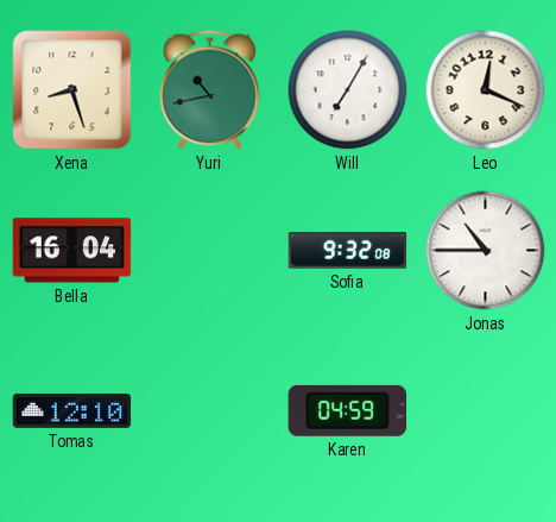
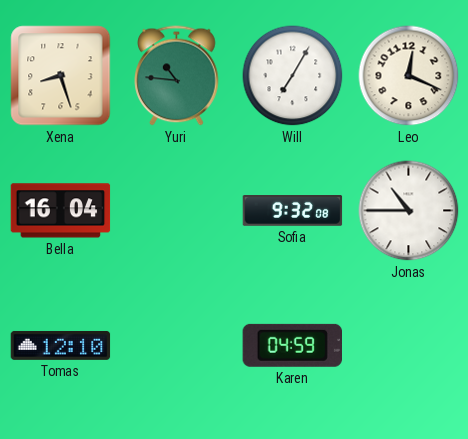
Yuri: 10:43 -> 10:46 (177, 76)
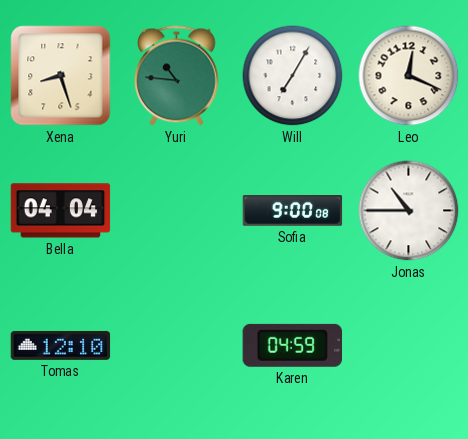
Bella: 16:04 -> 04:04 (61, 211)
Sofia: 9:32 -> 9:00 (293, 211)
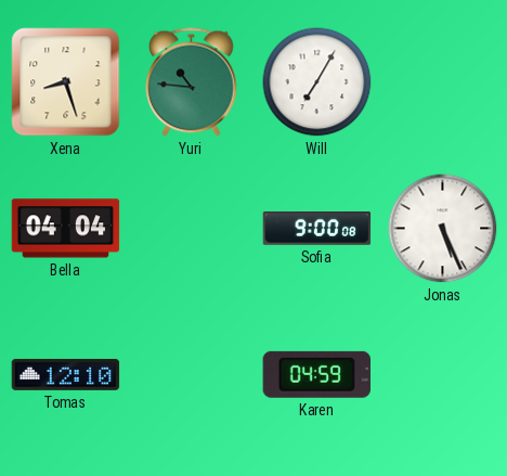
Leo: 12:19 -> none (409, 76)
Jonas: 10:45 -> 5:26 (443, 229)
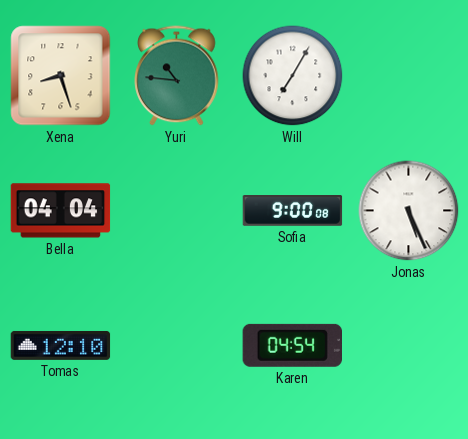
Karen: 04:59 -> 04:54 (292, 345)
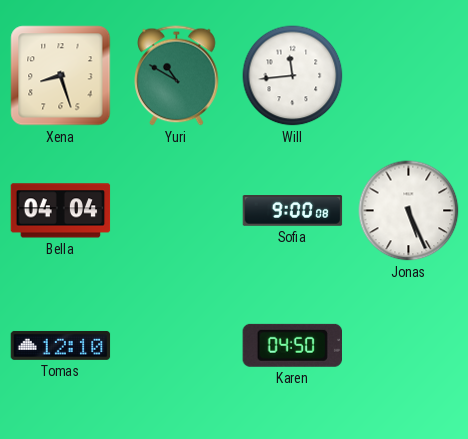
Yuri: 10:46 -> 10:50 (177, 76)
Will: 7:05 -> 11:44 (293, 76)
Karen: 04:54 -> 04:50 (292, 345)
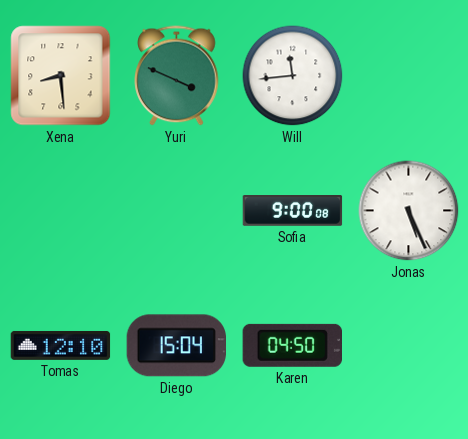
Xena: 8:27 -> 8:29 (61, 76)
Yuri: 10:50 -> 3:49 (177, 76)
Bella: 04:04 -> none (61, 211)
Diego: none -> 15:04 (176, 346)
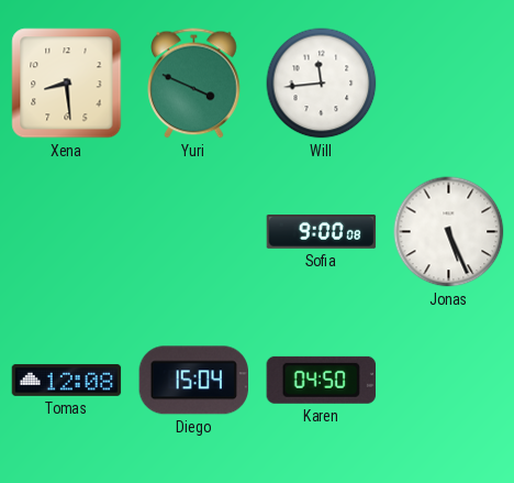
Tomas: 12:10 -> 12:08 (67, 380)
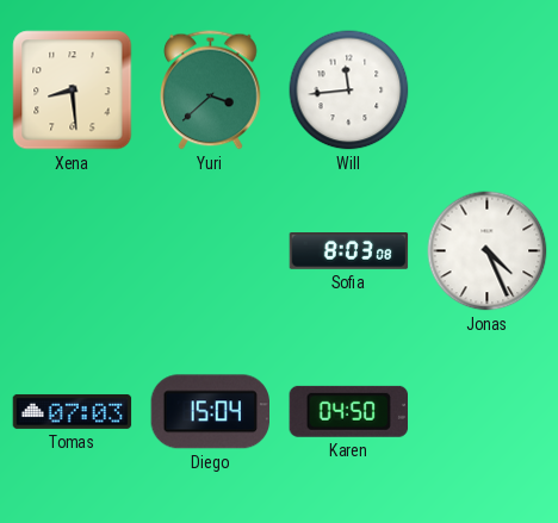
Yuri: 3:49 -> 3:38 (211, 91)
Sofia: 9:00 -> 8:03 (349, 251)
Jonas: 5:26 -> 4:26 (488, 251)
Tomas: 12:08 -> 07:03 (73, 411)
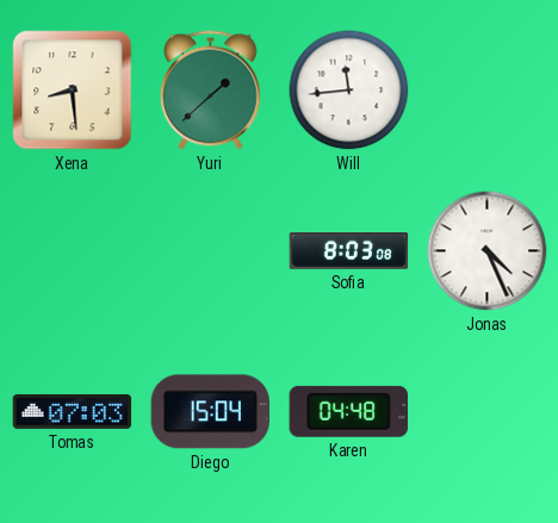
Yuri: 3:38 -> 1:38 (211, 91)
Karen: 04:50 -> 04:48 (348, 411)
